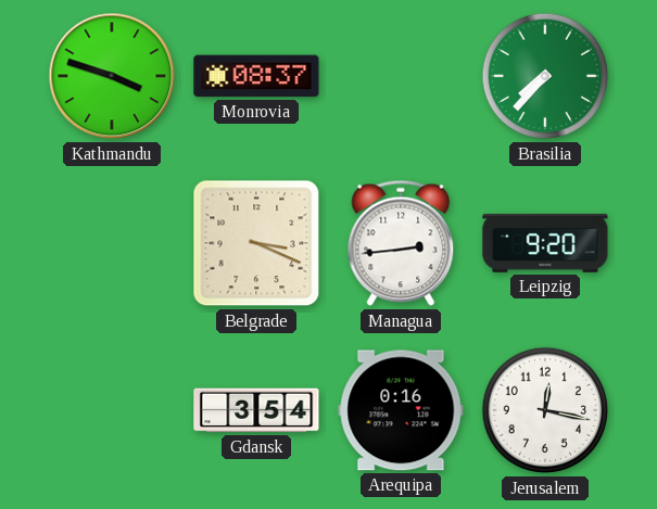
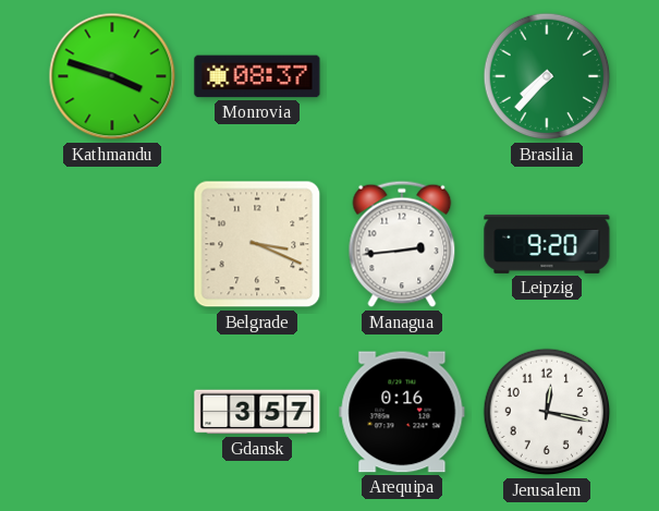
Gdansk: 3:54 -> 3:57 (257, 412)
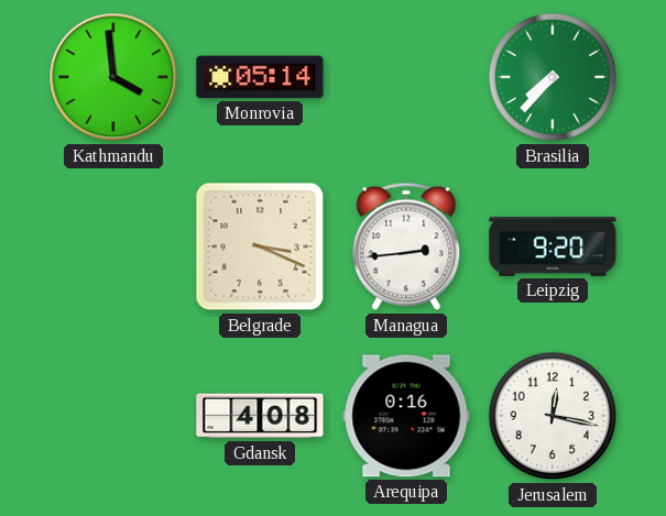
Kathmandu: 3:48 -> 3:59 (113, 77)
Monrovia: 08:37 -> 05:14 (260, 77)
Gdansk: 3:57 -> 4:08 (260, 416)
